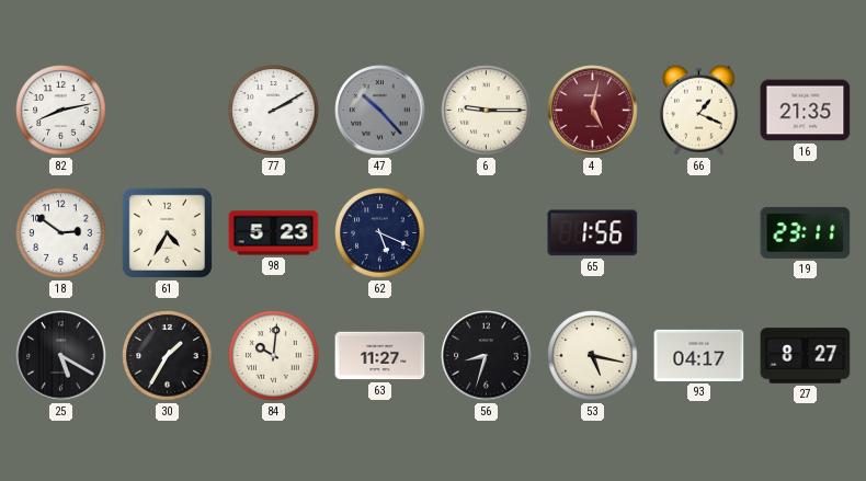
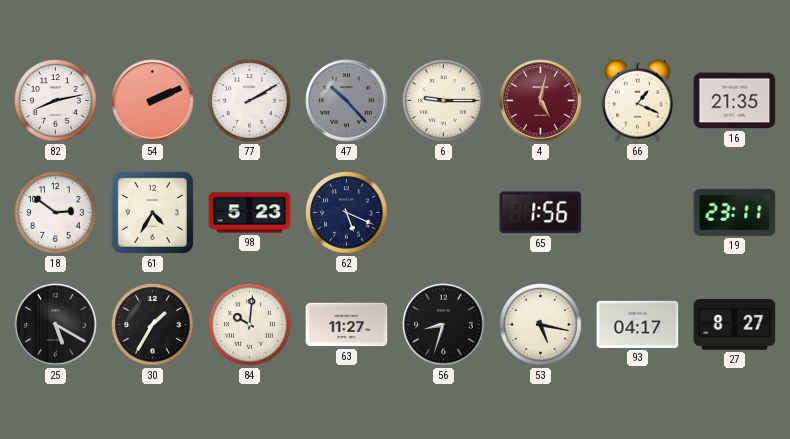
54: none -> 2:11 (153, 101)
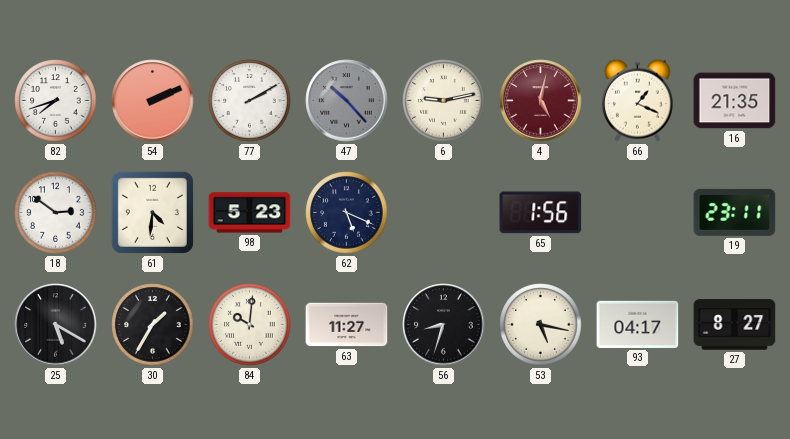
82: 8:13 -> 7:42 (56, 101)
6: 9:15 -> 9:13 (444, 101)
61: 4:35 -> 4:31 (152, 212)
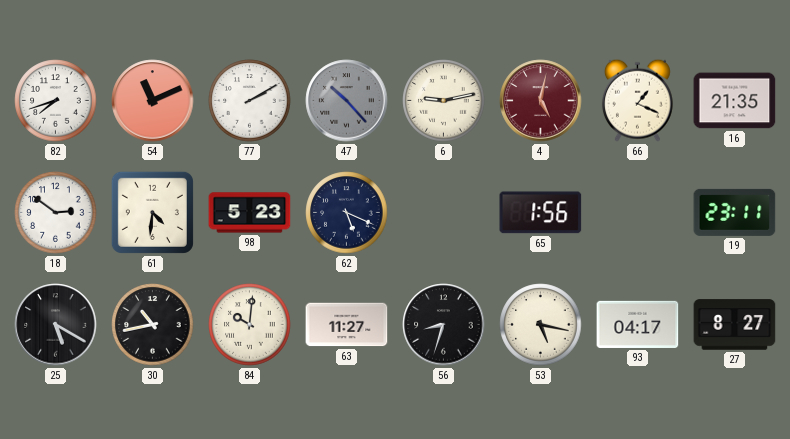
54: 2:11 -> 11:11 (153, 101)
30: 1:35 -> 10:43 (153, 325)
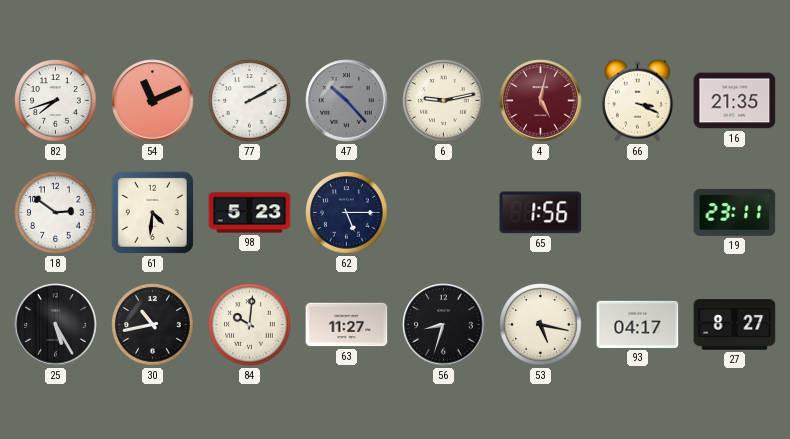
66: 1:19 -> 3:19 (637, 100)
62: 5:19 -> 5:15 (347, 213)
25: 5:20 -> 5:25 (56, 325)
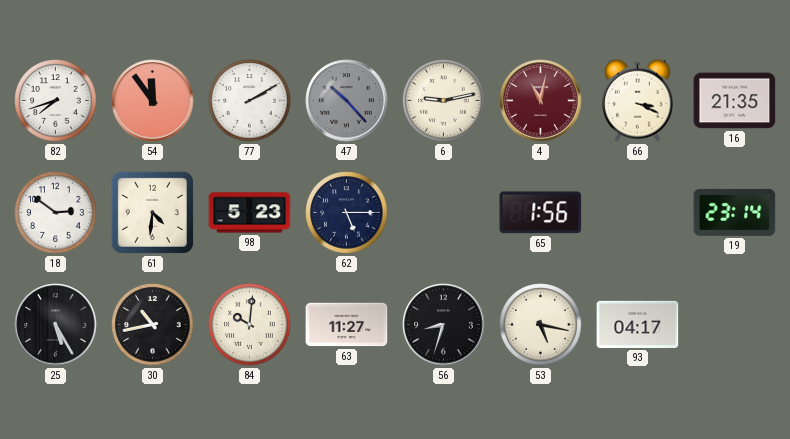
54: 11:11 -> 11:54 (153, 101)
4: 5:02 -> 11:02 (541, 101)
19: 23:11 -> 23:14 (735, 212)
27: 8:27 -> none (735, 325)
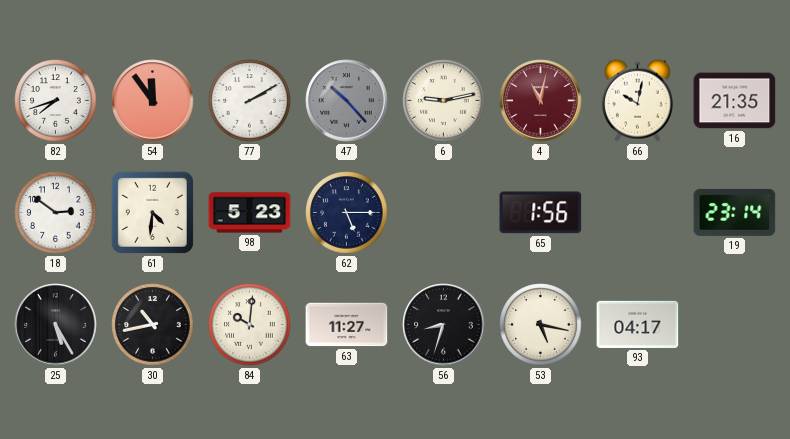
66: 3:19 -> 10:02 (637, 100)
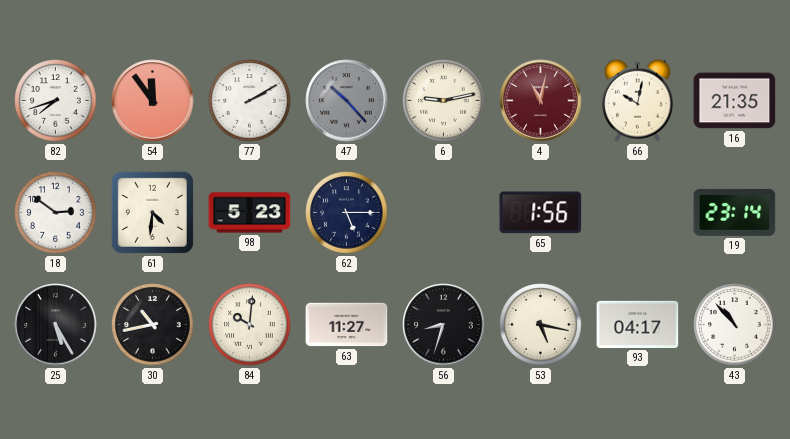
43: none -> 10:53 (735, 325)
